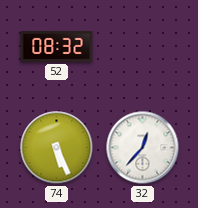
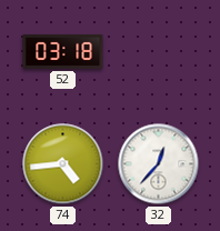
52: 08:32 -> 03:18 (63, 51)
74: 5:26 -> 4:44 (63, 164)
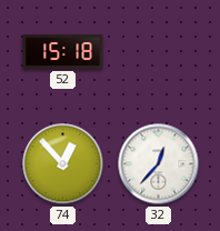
52: 03:18 -> 15:18 (63, 51)
74: 4:44 -> 12:53 (63, 164)
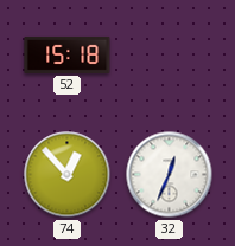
32: 12:37 -> 12:34 (170, 175)
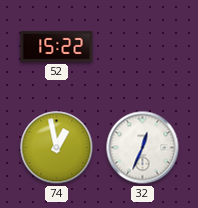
52: 15:18 -> 15:22 (57, 46)
74: 12:53 -> 12:58 (57, 148)
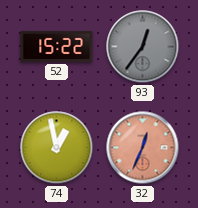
93: none -> 12:36 (143, 47)
32 dial: white -> salmon (143, 148)
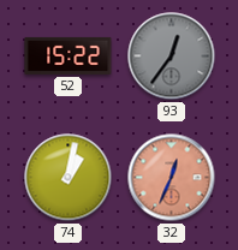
74: 12:58 -> 1:02 (69, 178)
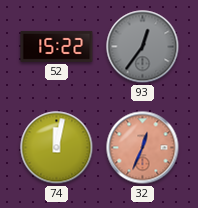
74: 1:02 -> 12:02 (57, 148)
